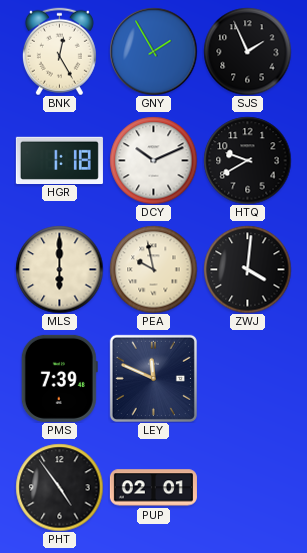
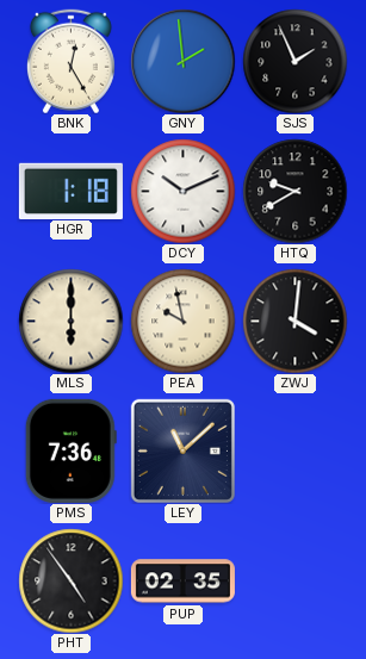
GNY: 1:55 -> 1:59 (182, 61)
PMS: 7:39 -> 7:36 (70, 450)
LEY: 11:49 -> 11:08 (182, 450)
PUP: 02:01 -> 02:35 (182, 582)
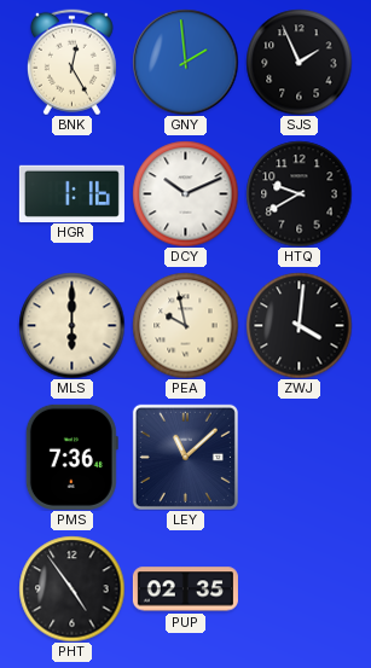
HGR: 1:18 -> 1:16 (71, 193)
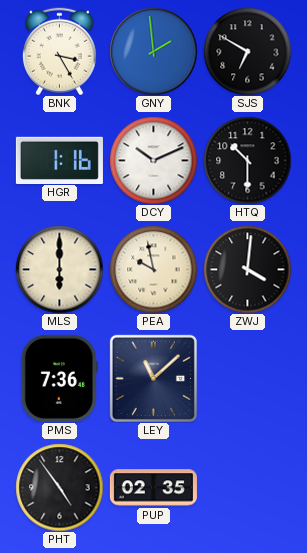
BNK: 12:25 -> 3:25 (59, 51)
SJS: 1:56 -> 6:50 (247, 51)
HTQ: 9:40 -> 10:30 (247, 160)
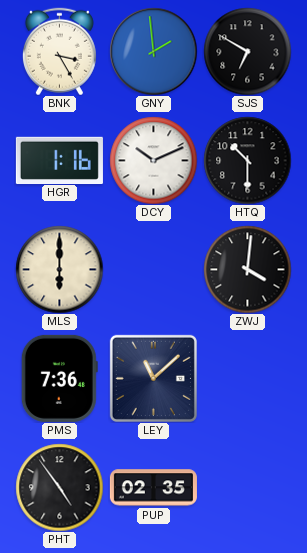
PEA: 9:58 -> none (153, 269)
